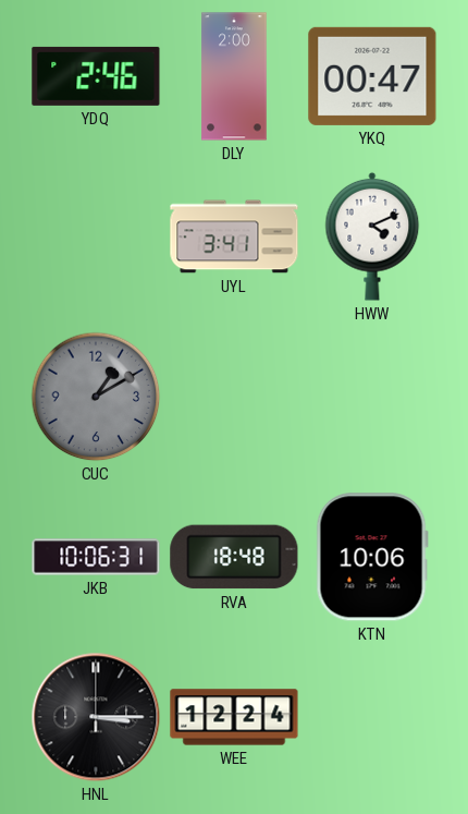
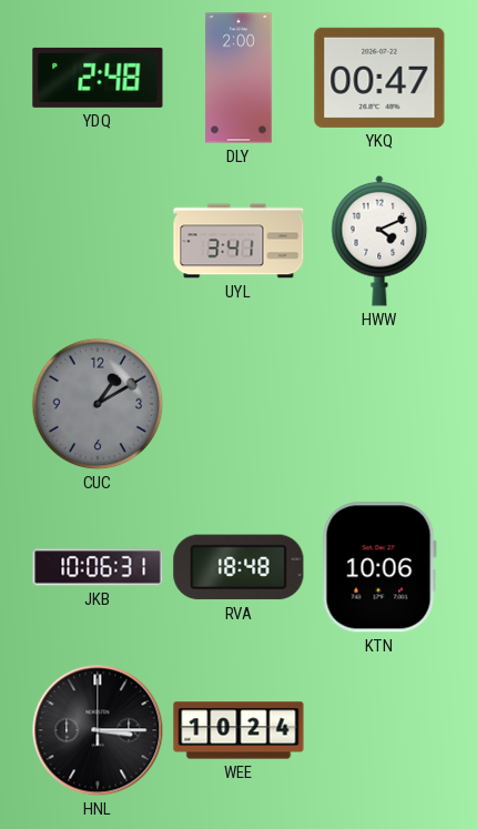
YDQ: 2:46 -> 2:48 (98, 78)
WEE: 12:24 -> 10:24 (238, 730)
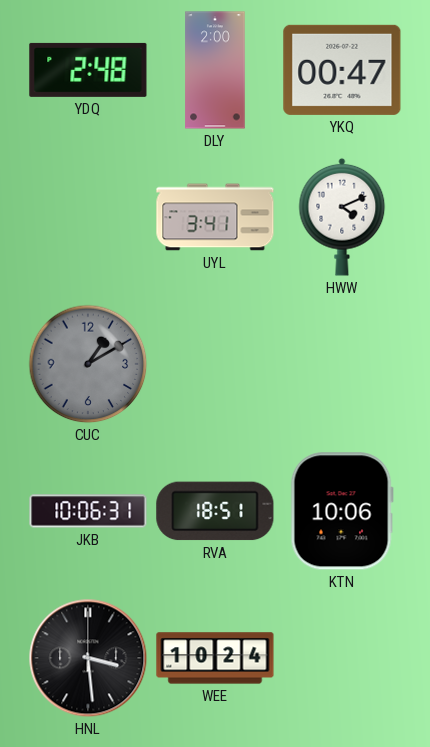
RVA: 18:48 -> 18:51 (215, 511)
HNL: 3:15 -> 3:29 (88, 658)
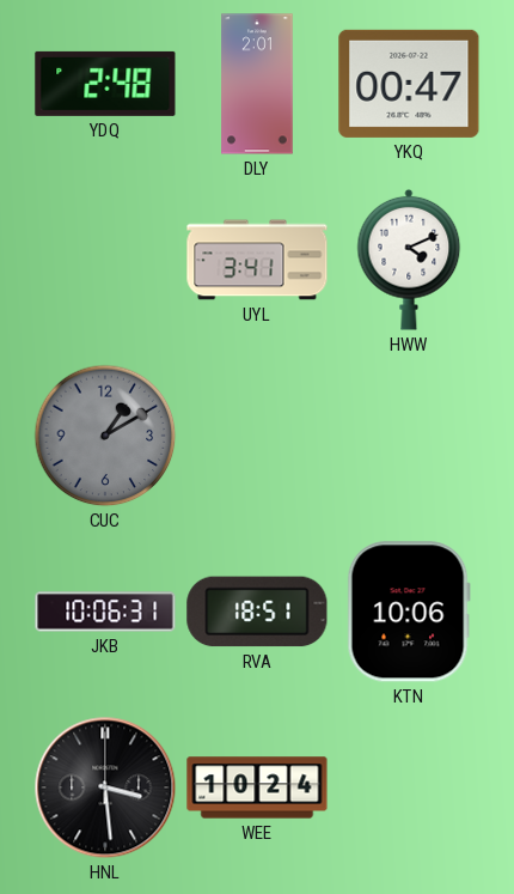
DLY: 2:00 -> 2:01 (257, 84)
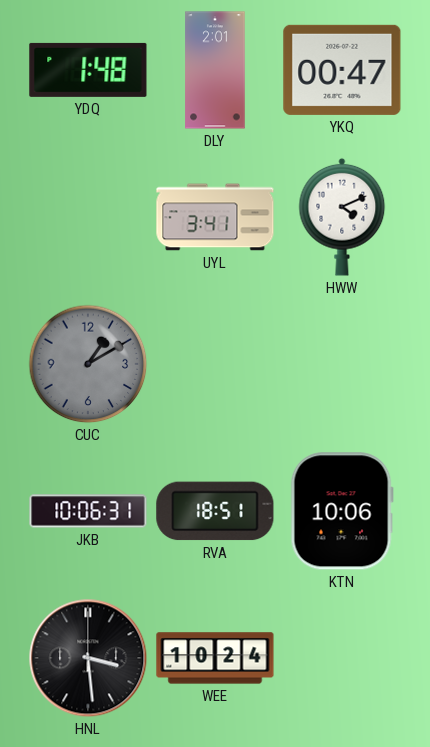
YDQ: 2:48 -> 1:48 (88, 70)
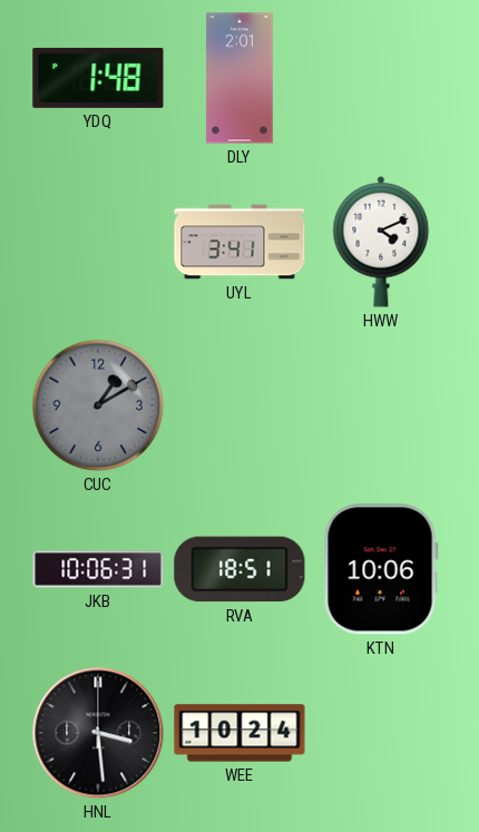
YKQ: 00:47 -> none (342, 70)
